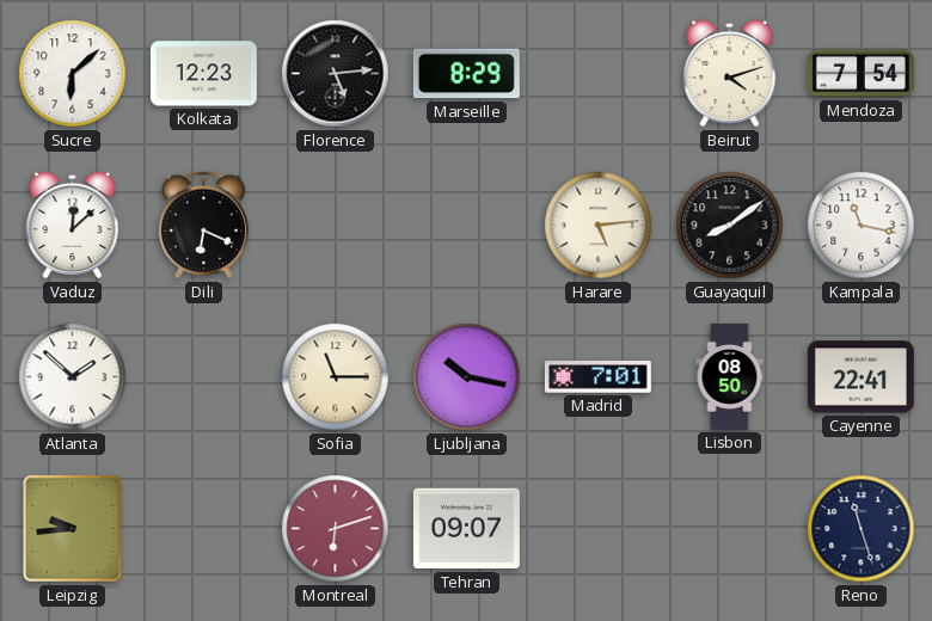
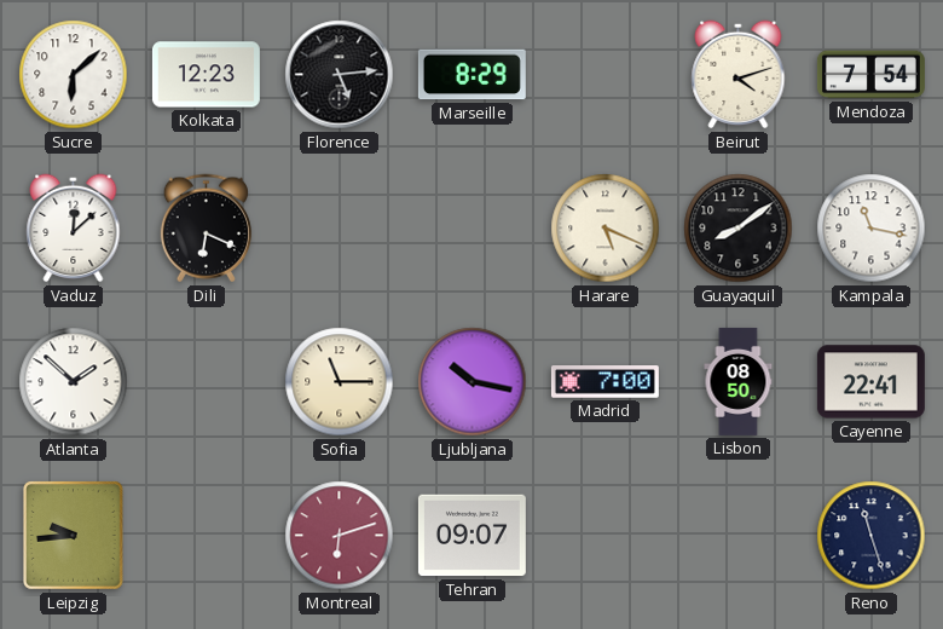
Harare: 5:14 -> 5:19 (606, 229)
Madrid: 7:01 -> 7:00 (604, 382)
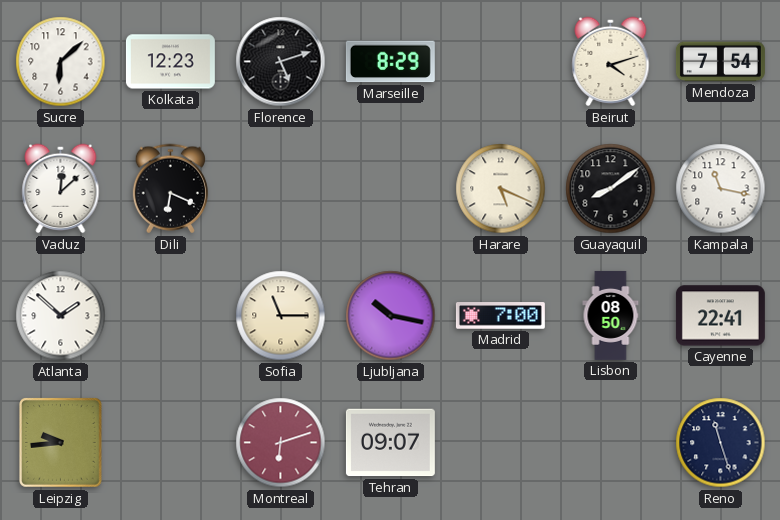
Florence: 5:14 -> 5:12 (281, 62)
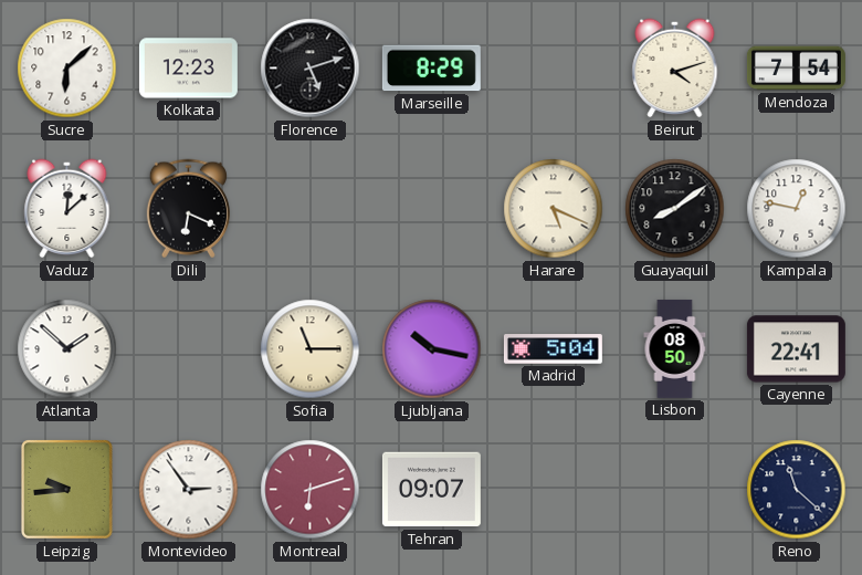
Kampala: 11:17 -> 12:47 (797, 209)
Madrid: 7:00 -> 5:04 (553, 349)
Montevideo: none -> 2:54 (189, 490)
Reno: 11:27 -> 11:22 (797, 490)
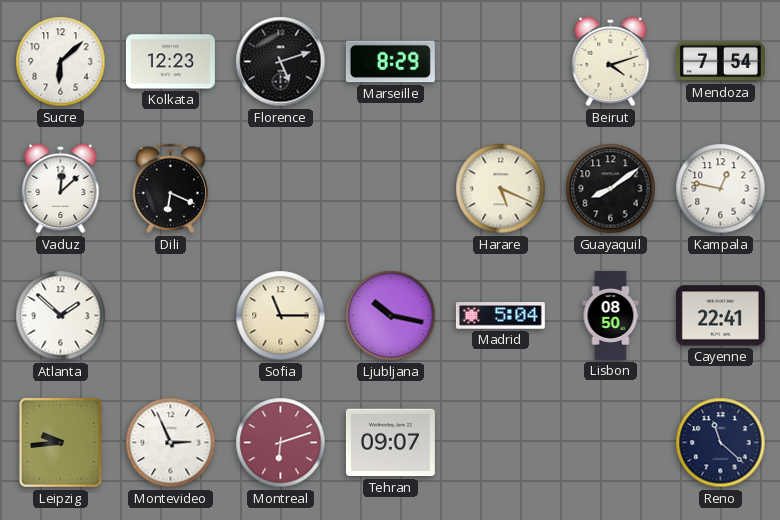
Montevideo: 2:54 -> 2:56 (171, 443)
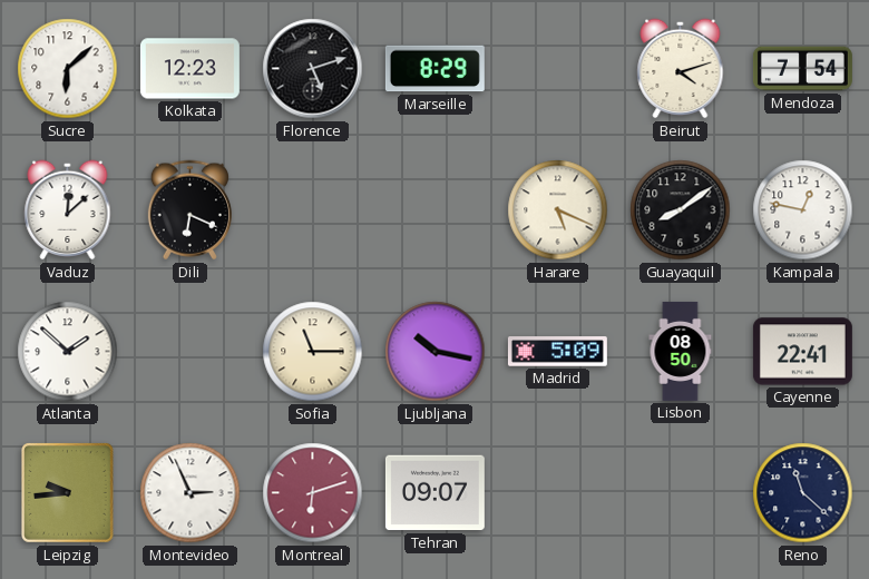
Madrid: 5:04 -> 5:09 (557, 352)
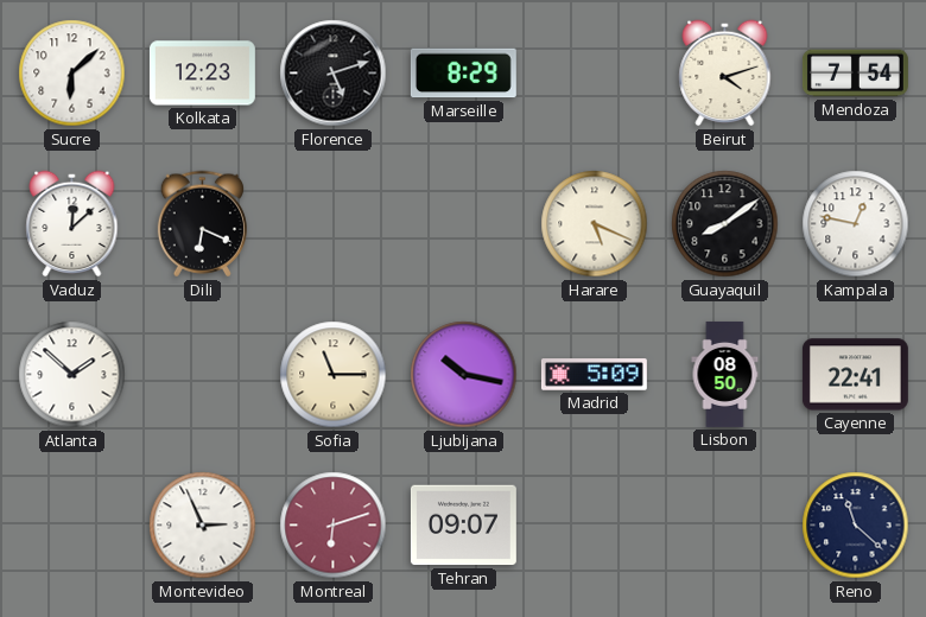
Leipzig: 9:44 -> none (68, 493)
